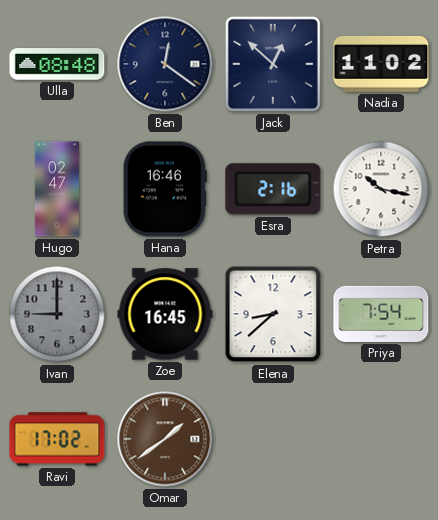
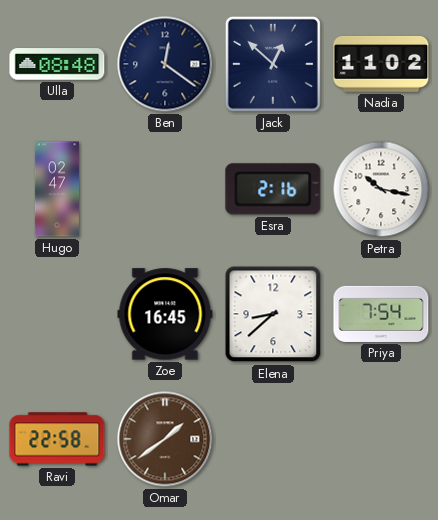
Hana: 16:46 -> none (165, 189)
Ivan: 9:00 -> none (57, 314)
Ravi: 17:02 -> 22:58 (57, 439)
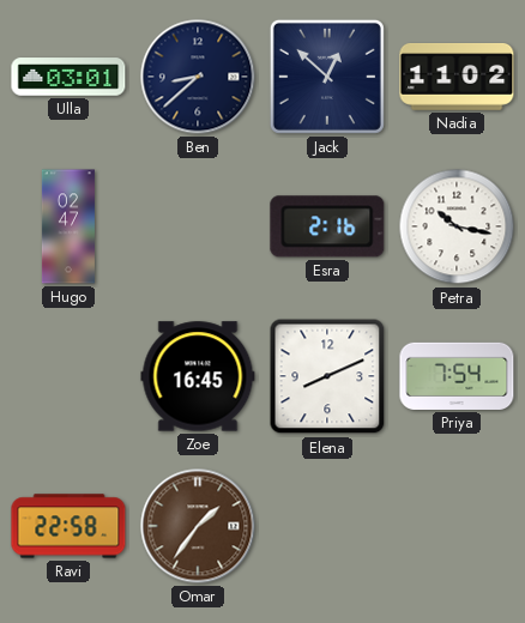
Ulla: 08:48 -> 03:01 (68, 77)
Ben: 12:21 -> 8:38 (198, 77)
Elena: 8:38 -> 8:11 (327, 376)
Omar: 1:39 -> 1:36 (198, 526)
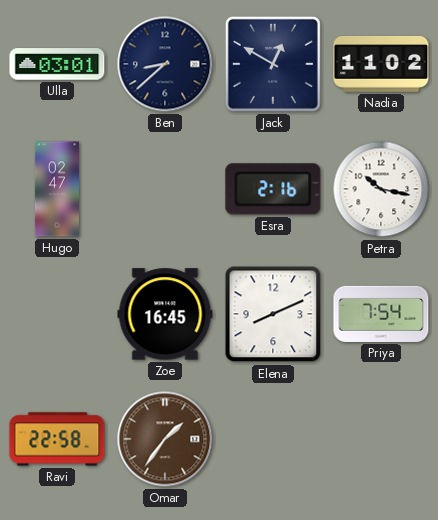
Jack: 12:52 -> 12:50 (273, 64)
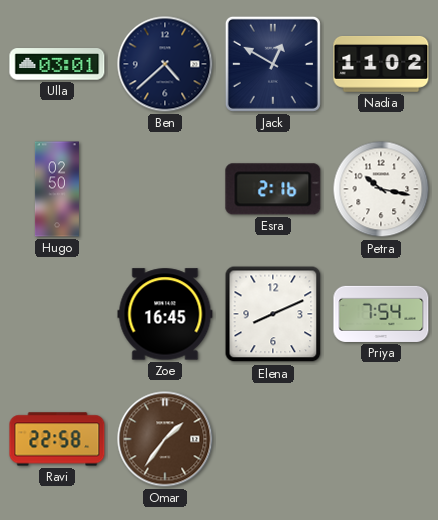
Ben: 8:38 -> 4:38 (165, 64)
Hugo: 02:47 -> 02:50 (57, 189)
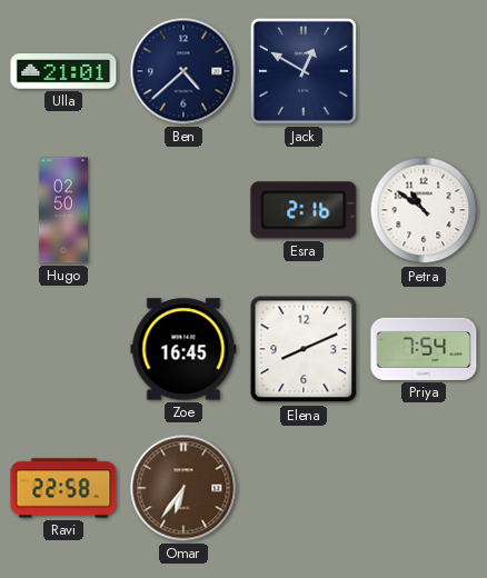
Ulla: 03:01 -> 21:01 (63, 71)
Nadia: 11:02 -> none (381, 65)
Petra: 10:17 -> 10:51 (424, 210)
Omar: 1:36 -> 6:36 (183, 488)
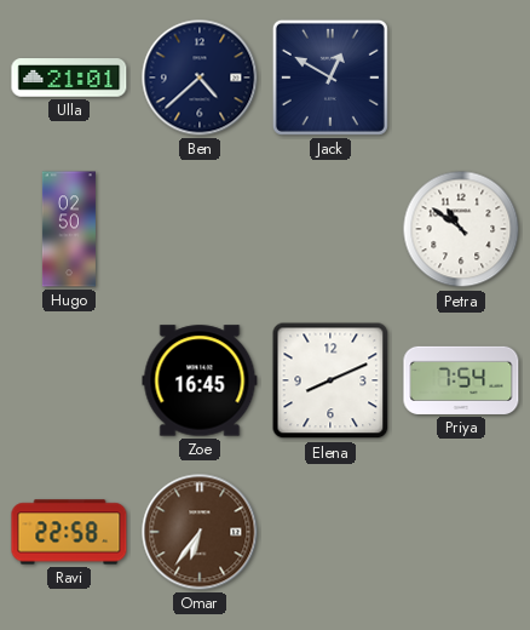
Esra: 2:16 -> none (304, 210)
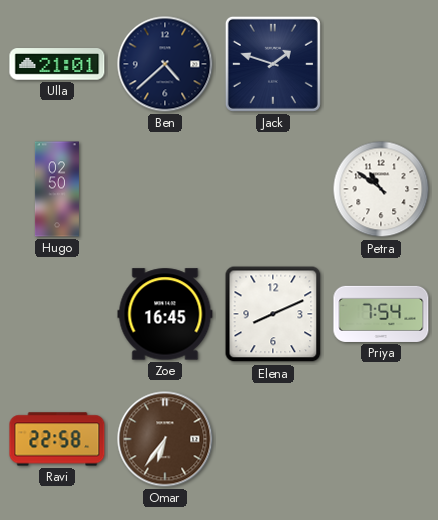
Jack: 12:50 -> 1:48 (273, 64)
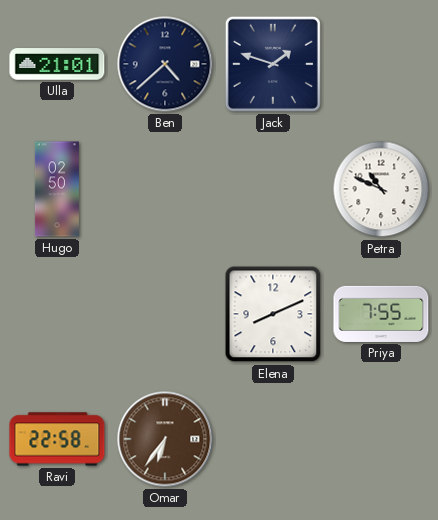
Petra: 10:51 -> 10:49 (381, 189)
Zoe: 16:45 -> none (165, 314)
Priya: 7:54 -> 7:55 (381, 314)
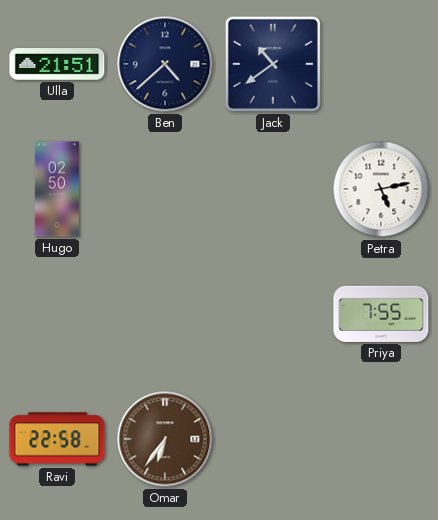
Ulla: 21:01 -> 21:51 (57, 64)
Jack: 1:48 -> 10:39 (273, 64)
Petra: 10:49 -> 5:13 (381, 189)
Elena: 8:11 -> none (273, 314)
